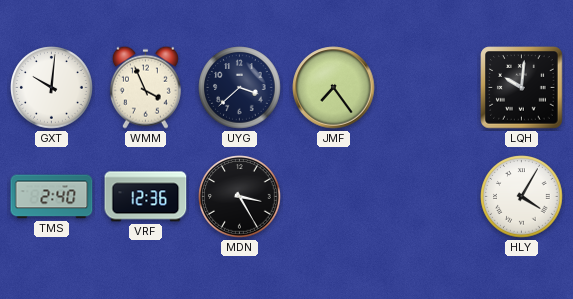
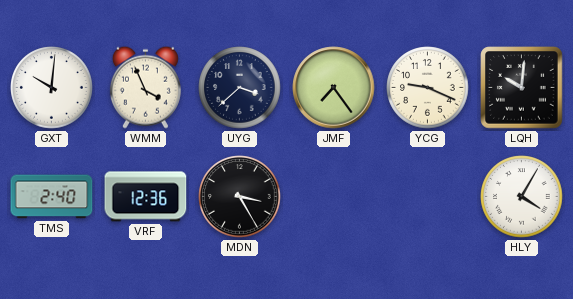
YCG: none -> 9:19 (428, 88)
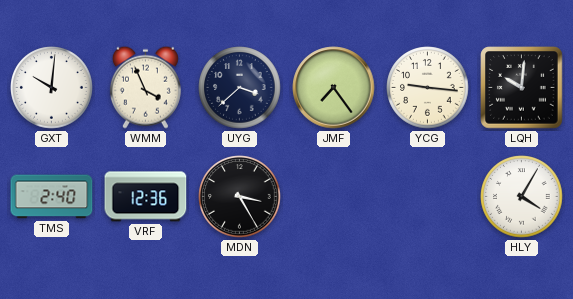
YCG: 9:19 -> 9:16 (428, 88)
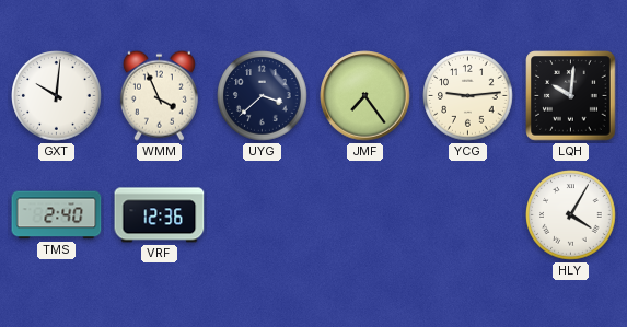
YCG: 9:16 -> 9:14 (468, 96)
MDN: 3:25 -> none (240, 197)
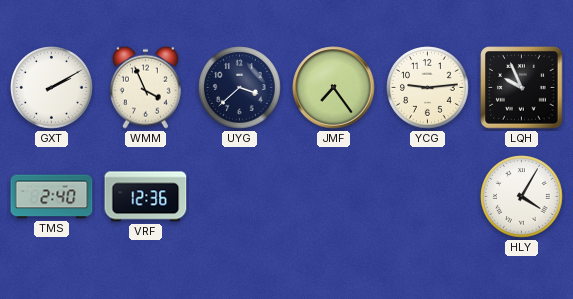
GXT: 10:01 -> 2:10 (52, 88)
LQH: 10:01 -> 9:56 (522, 88)
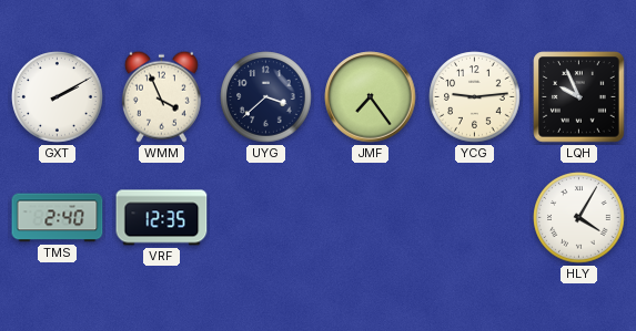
VRF: 12:36 -> 12:35 (162, 218)
